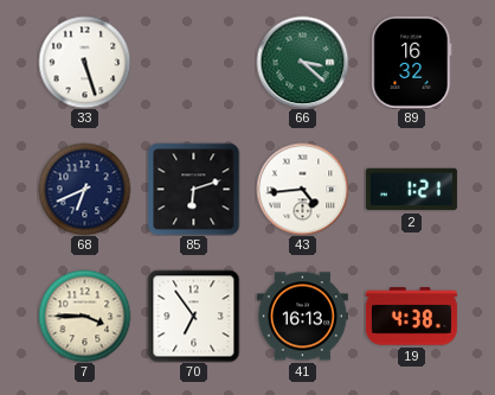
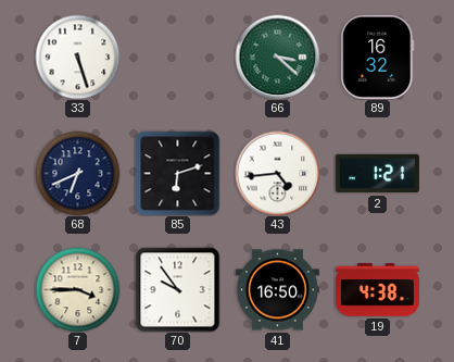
70: 6:54 -> 9:54 (177, 289)
41: 16:13 -> 16:50 (277, 290)
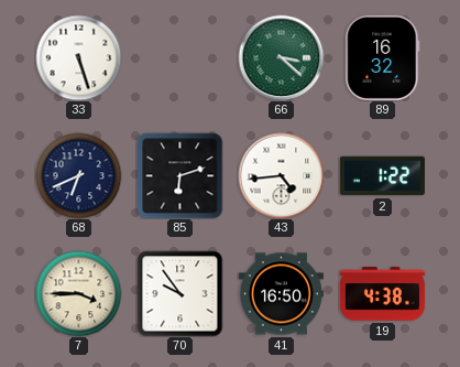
2: 1:21 -> 1:22 (382, 176)
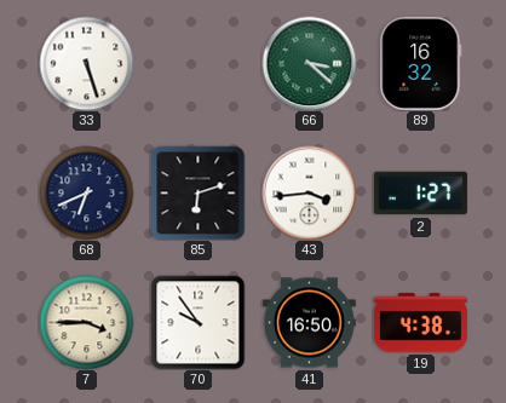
43: 4:44 -> 3:44 (309, 192)
2: 1:22 -> 1:27 (420, 194)
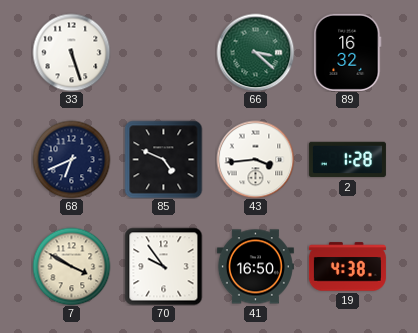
85: 6:12 -> 4:49 (163, 159)
2: 1:27 -> 1:28 (347, 160)
7: 3:45 -> 3:50 (71, 266)
